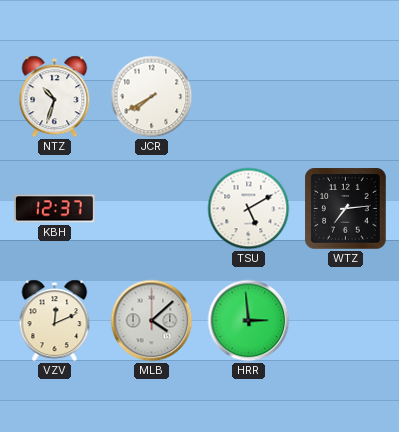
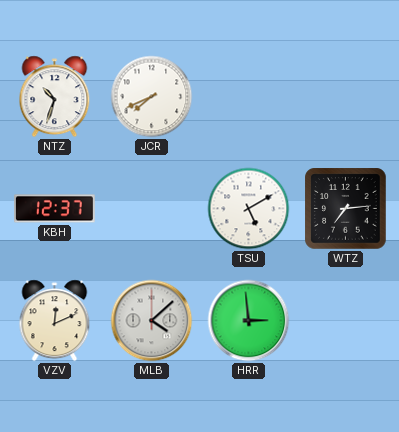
JCR: 7:40 -> 7:41 (152, 97)
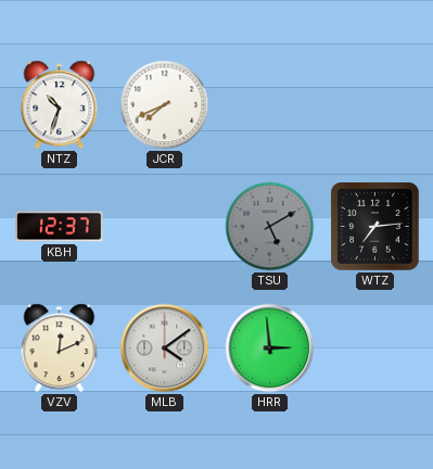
TSU dial: white -> grey (270, 227)
MLB: 4:08 -> 4:09 (165, 348)
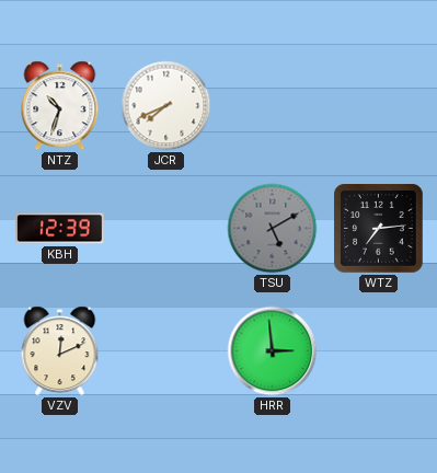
KBH: 12:37 -> 12:39 (60, 229)
MLB: 4:09 -> none (165, 348)
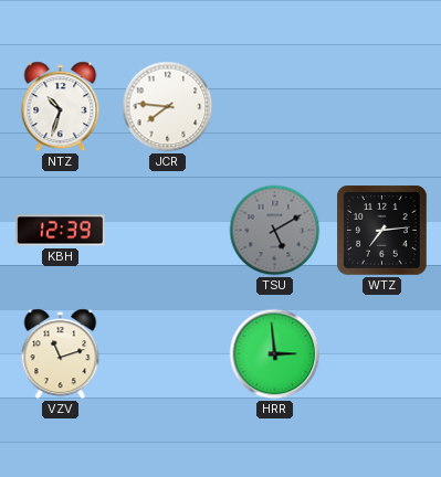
JCR: 7:41 -> 7:46 (168, 107)
VZV: 12:11 -> 11:12 (61, 354)
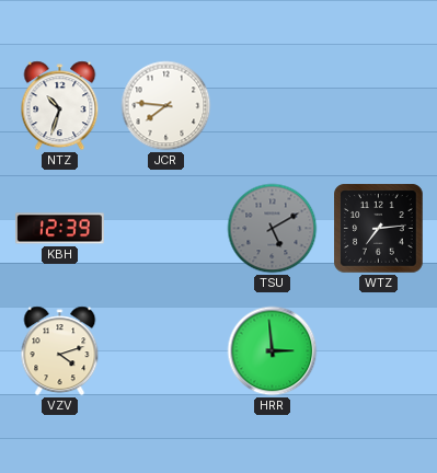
VZV: 11:12 -> 4:12 (60, 351)
